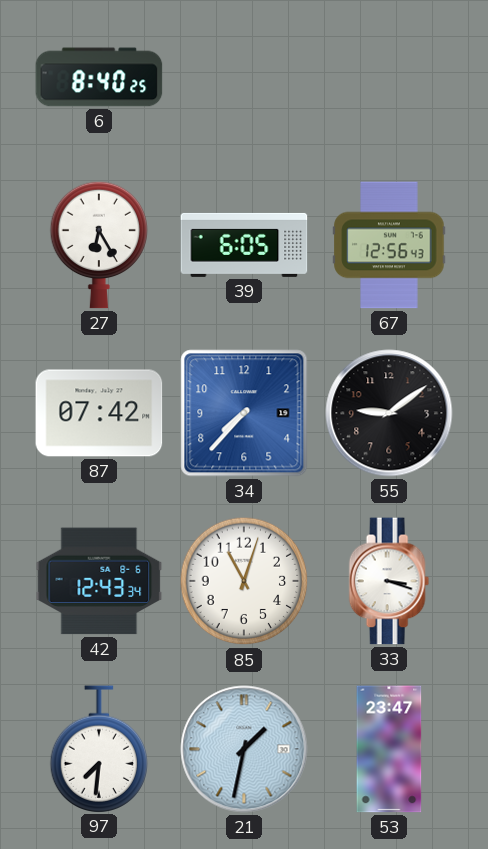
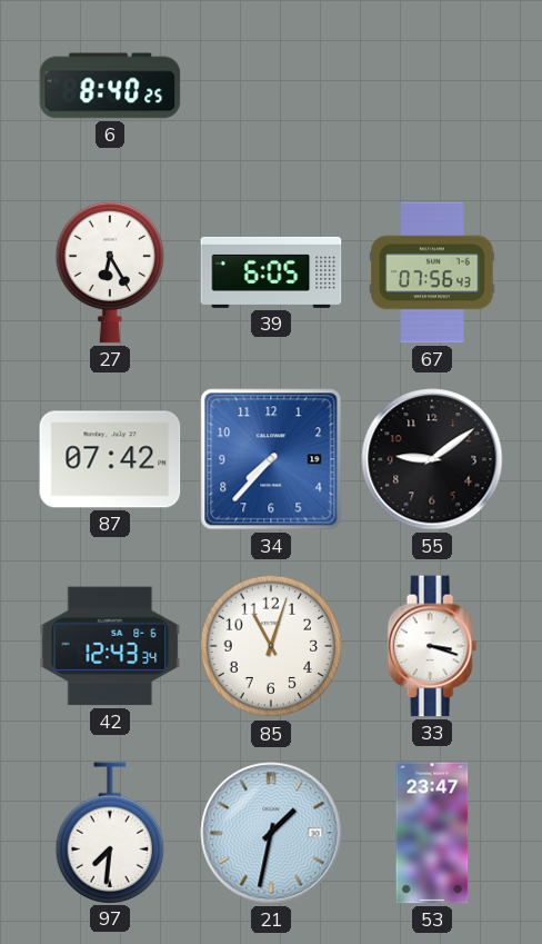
67: 12:56 -> 07:56 (432, 272)
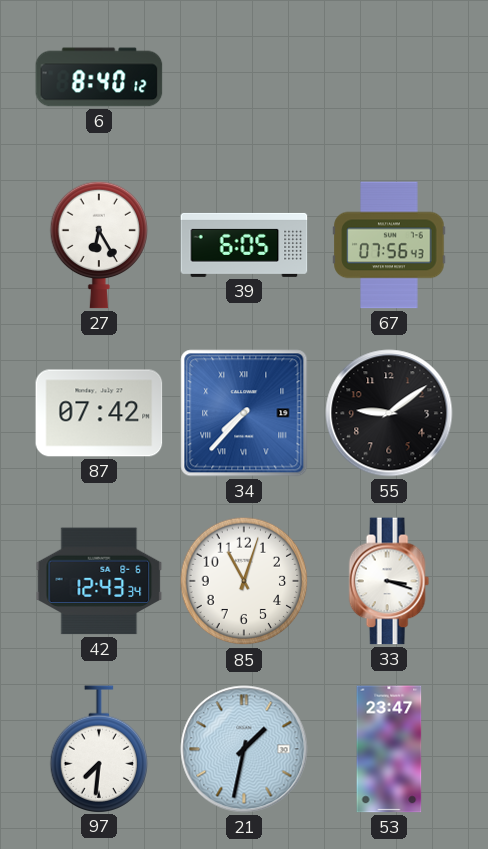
6: 8:40:25 -> 8:40:12 (99, 77)
34 numerals: Arabic -> Roman (244, 413)
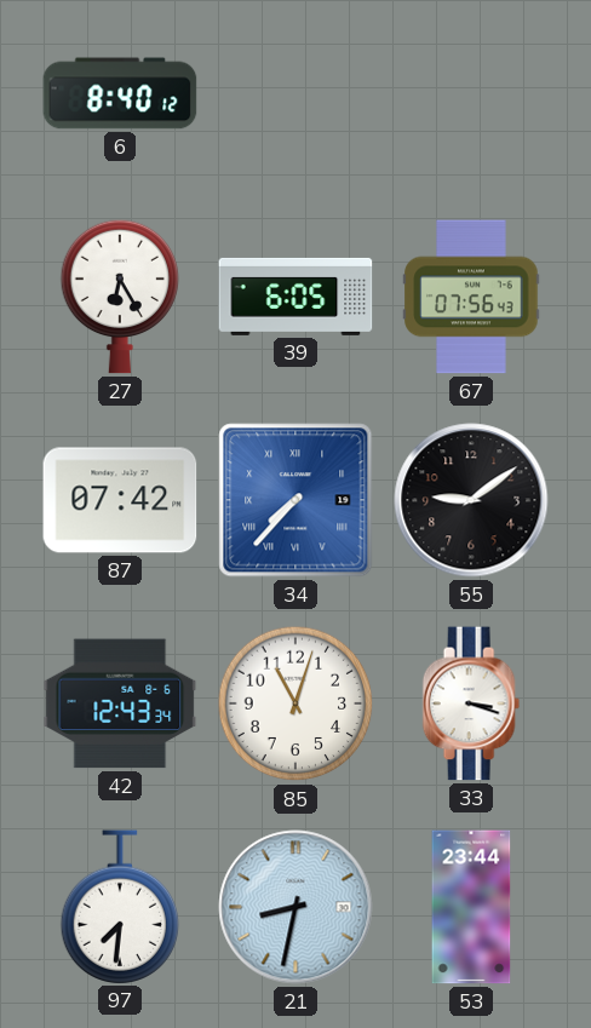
21: 1:32 -> 8:32 (295, 907)
53: 23:47 -> 23:44 (471, 907)
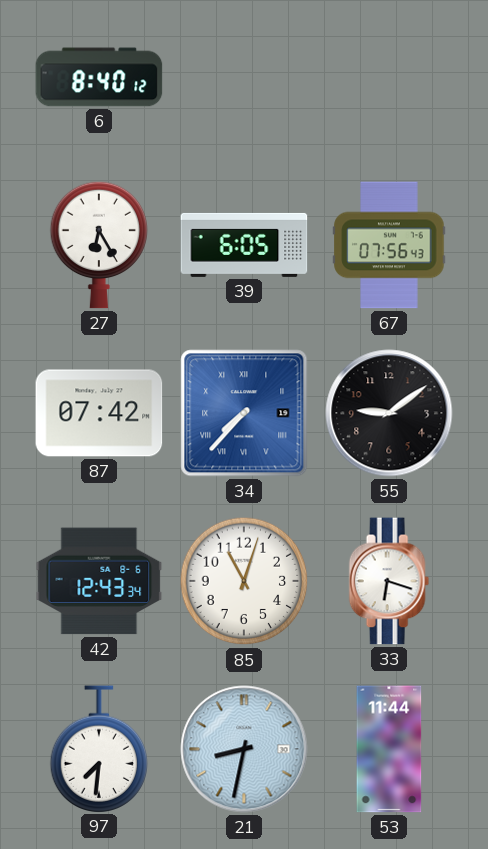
33: 3:18 -> 6:18 (389, 581)
53: 23:44 -> 11:44 (389, 749)
